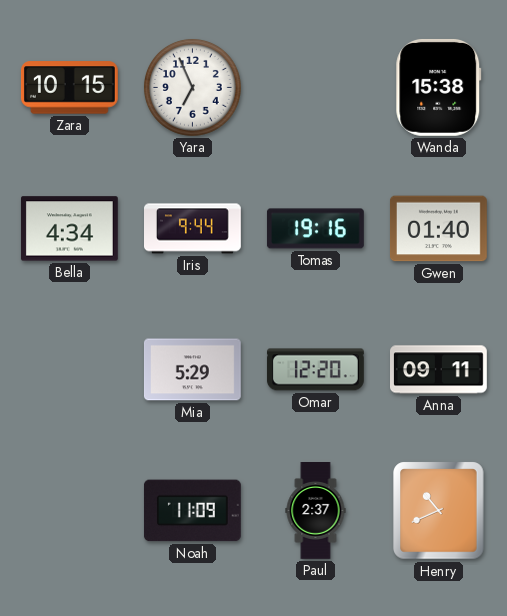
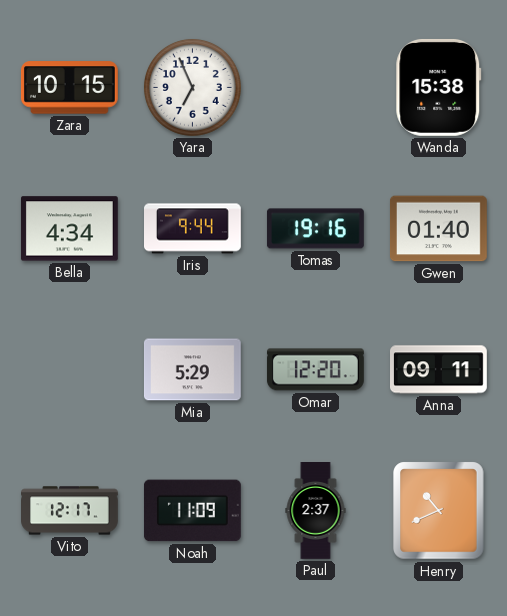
Vito: none -> 12:17 (70, 511)
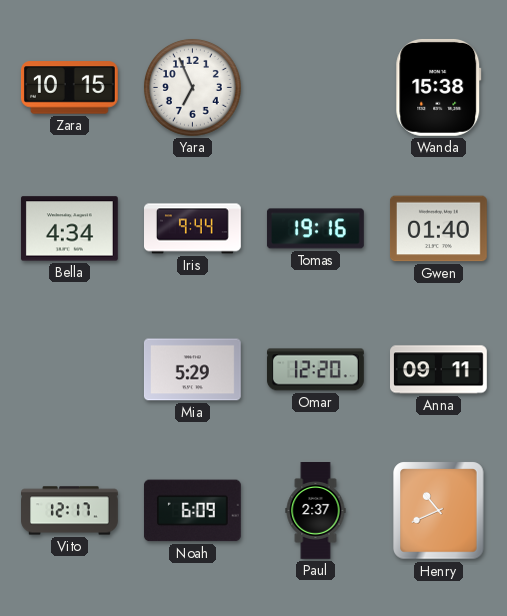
Noah: 11:09 -> 6:09 (192, 511)
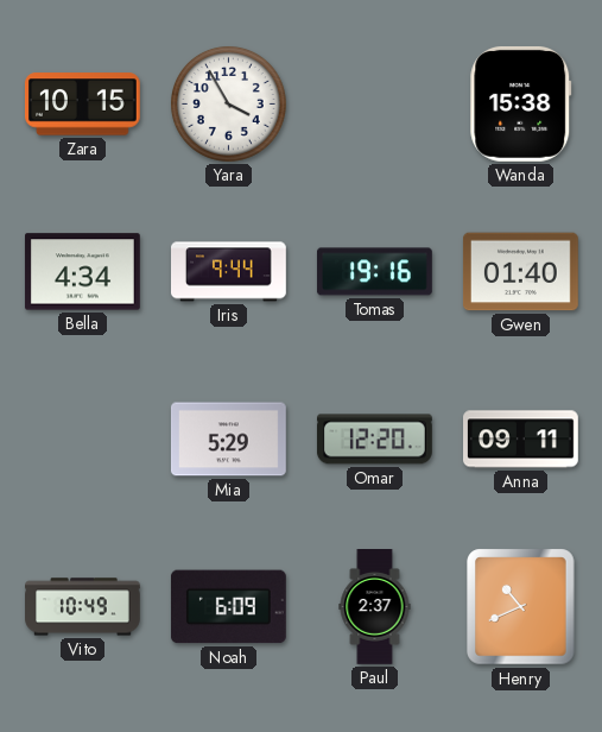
Yara: 6:56 -> 3:55 (228, 103)
Vito: 12:17 -> 10:49 (83, 607)
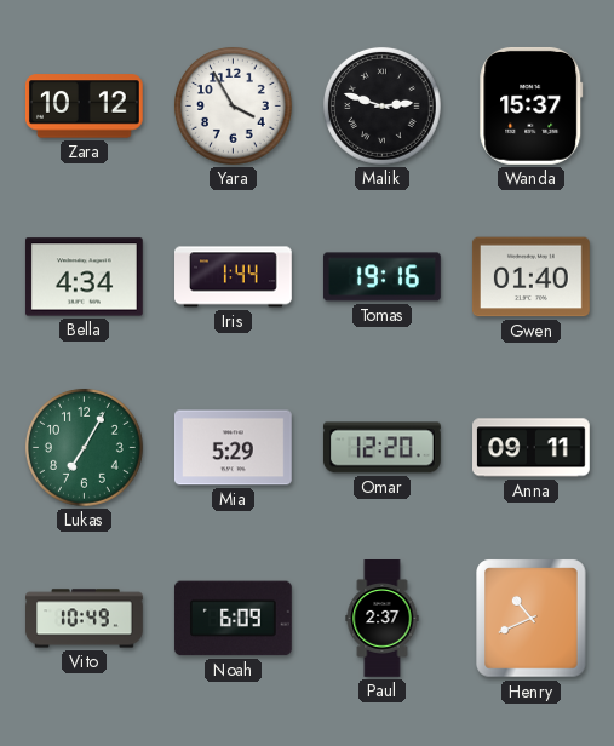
Zara: 10:15 -> 10:12 (84, 107)
Malik: none -> 2:48 (381, 105)
Wanda: 15:38 -> 15:37 (532, 105)
Iris: 9:44 -> 1:44 (234, 277)
Lukas: none -> 7:05 (84, 447)
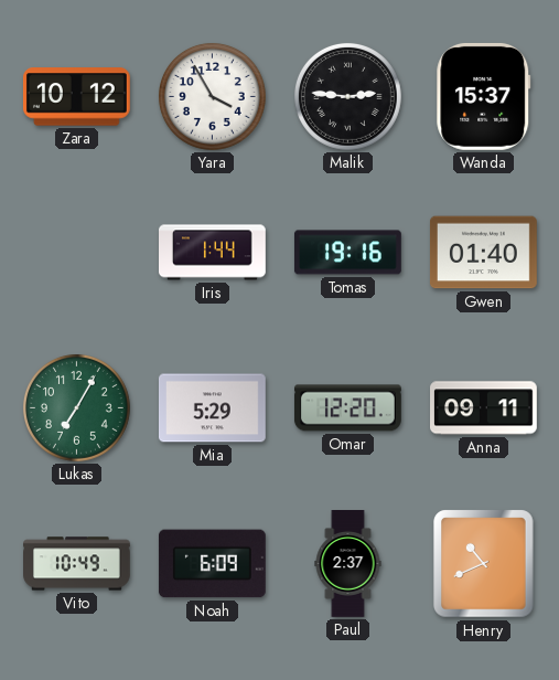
Malik: 2:48 -> 2:46 (347, 96)
Bella: 4:34 -> none (84, 277)
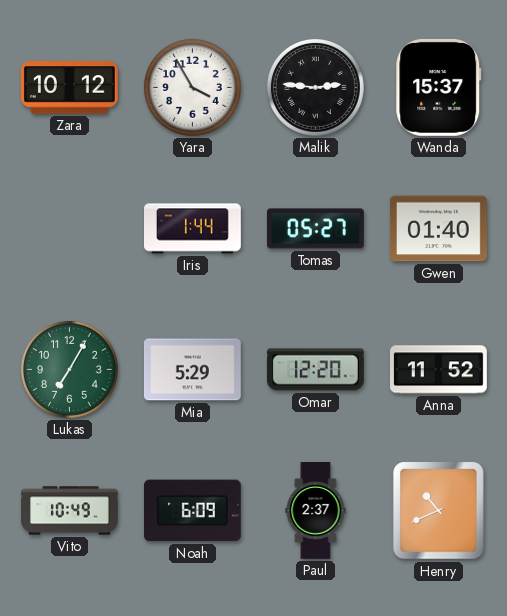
Tomas: 19:16 -> 05:27 (315, 229)
Anna: 09:11 -> 11:52 (439, 370)
